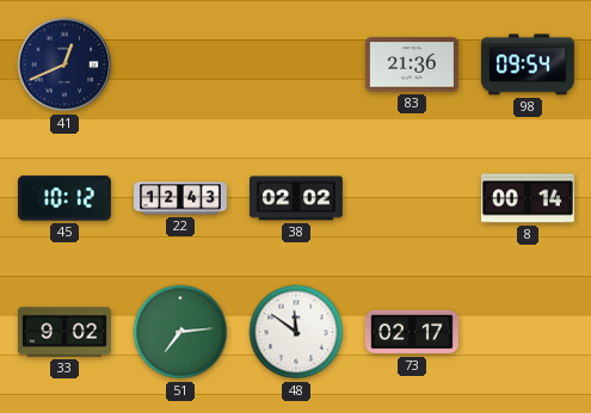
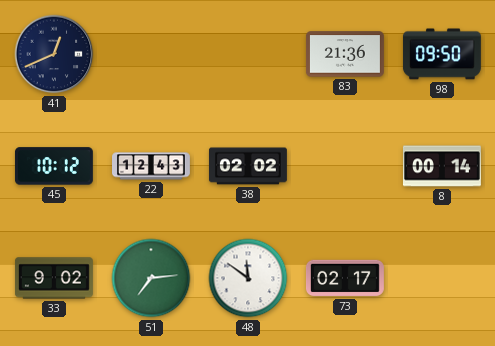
98: 09:54 -> 09:50 (442, 54)
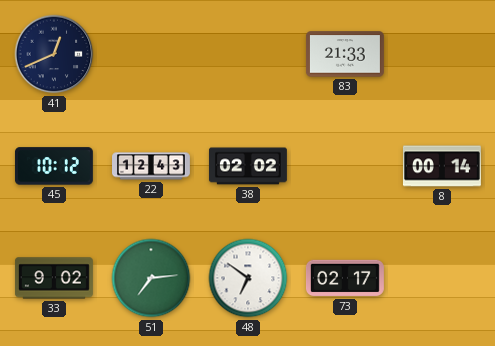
83: 21:36 -> 21:33 (345, 54)
98: 09:50 -> none (442, 54)
48: 11:51 -> 6:51 (248, 278)
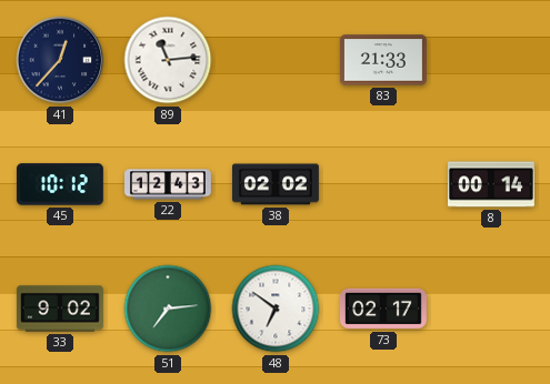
41: 12:41 -> 12:37 (60, 60)
89: none -> 11:14 (168, 60)
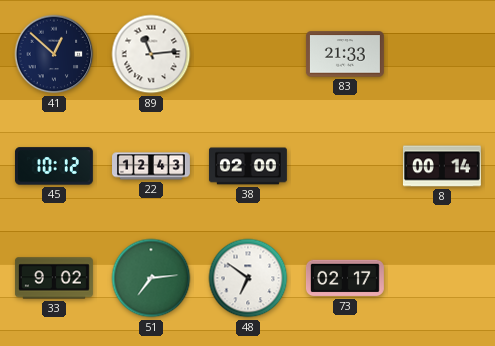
41: 12:37 -> 12:52 (54, 54)
38: 02:02 -> 02:00 (248, 166)
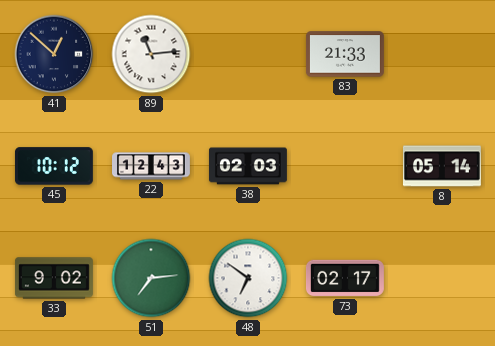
38: 02:00 -> 02:03 (248, 166)
8: 00:14 -> 05:14 (442, 166)
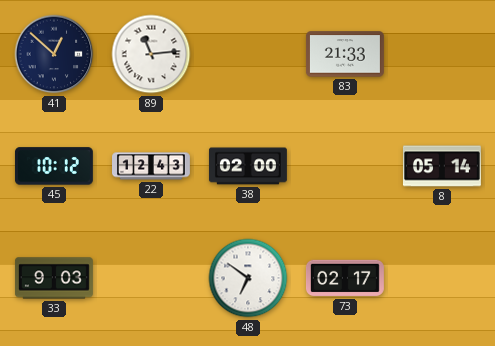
38: 02:03 -> 02:00 (248, 166)
33: 9:02 -> 9:03 (54, 278)
51: 7:14 -> none (151, 278)
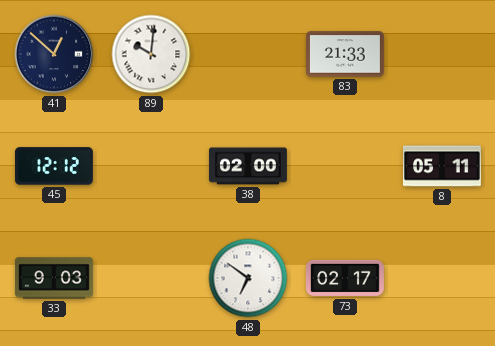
89: 11:14 -> 10:01 (151, 54)
45: 10:12 -> 12:12 (54, 166)
22: 12:43 -> none (152, 166)
8: 05:14 -> 05:11 (442, 166)
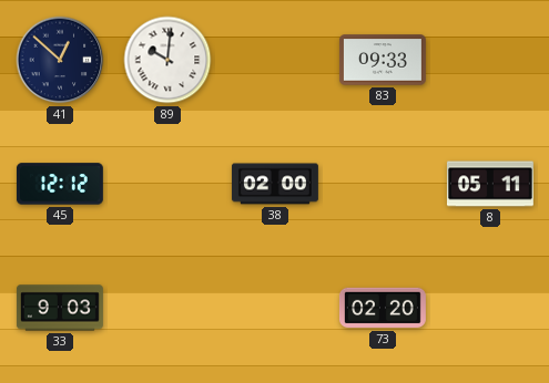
83: 21:33 -> 09:33 (383, 60)
48: 6:51 -> none (248, 278)
73: 02:17 -> 02:20 (383, 308)
